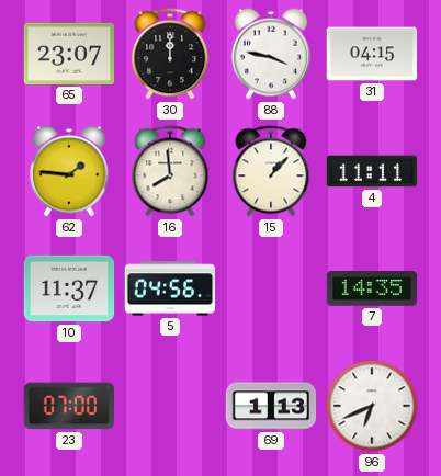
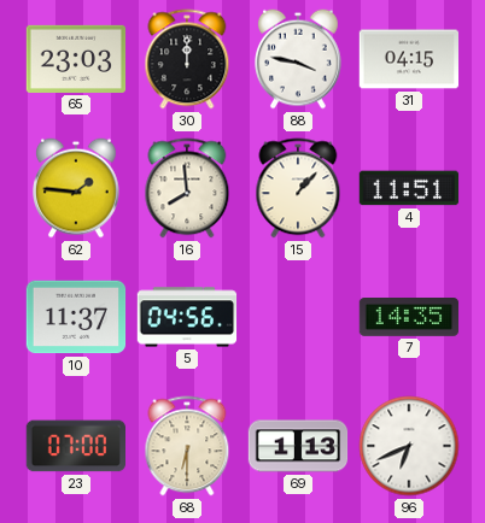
65: 23:07 -> 23:03 (76, 59)
4: 11:11 -> 11:51 (409, 188)
68: none -> 6:30 (187, 446)
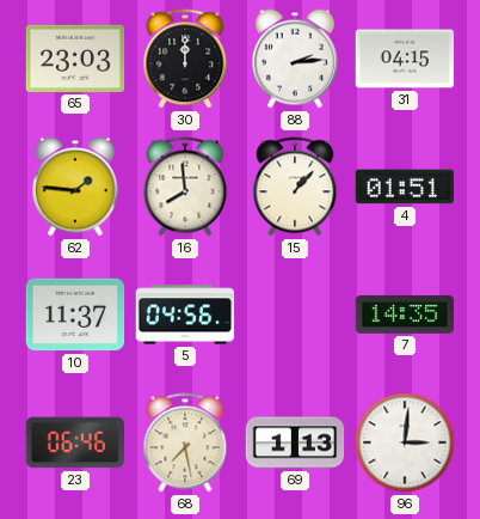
88: 3:47 -> 2:14 (296, 59)
4: 11:51 -> 01:51 (405, 187)
23: 07:00 -> 06:46 (74, 442)
68: 6:30 -> 7:28 (185, 442)
96: 6:41 -> 3:01 (405, 442)
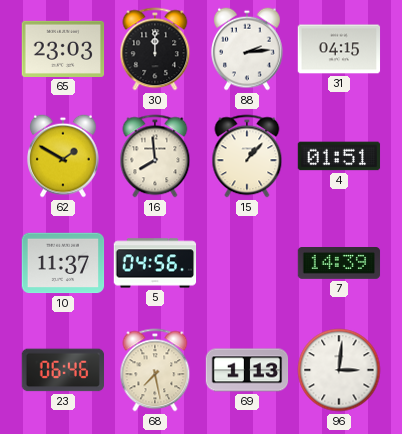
62: 1:46 -> 1:50 (64, 156)
7: 14:35 -> 14:39 (339, 264)
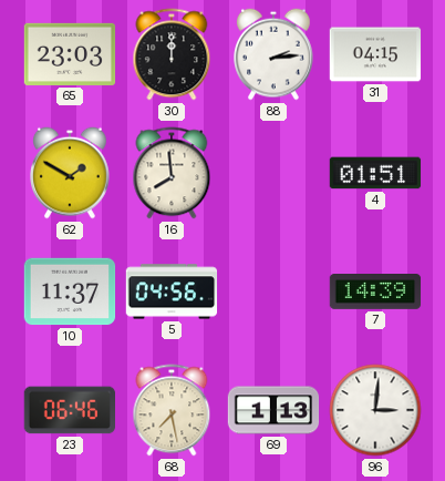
15: 1:07 -> none (247, 156)
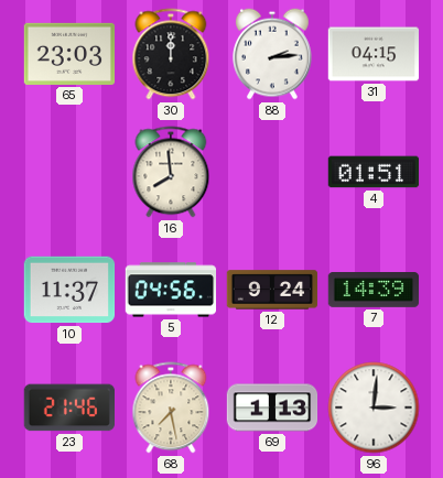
62: 1:50 -> none (71, 173)
12: none -> 9:24 (272, 290)
23: 06:46 -> 21:46 (68, 408)
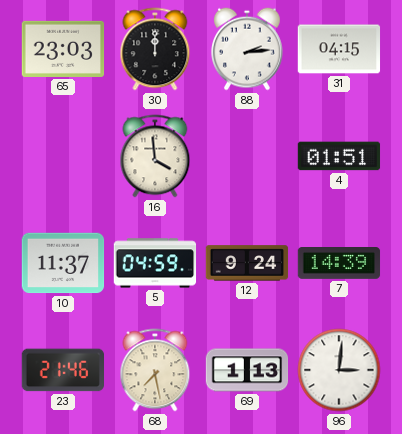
16: 7:59 -> 3:59 (155, 156)
5: 04:56 -> 04:59 (155, 263)
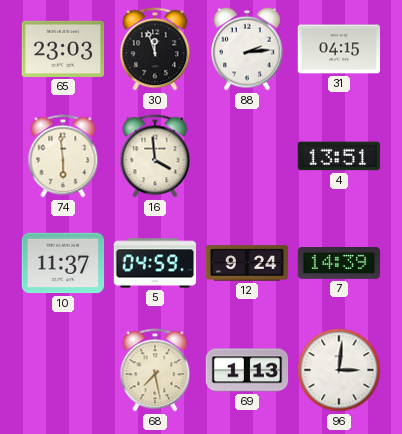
30: 12:00 -> 11:57 (155, 49)
74: none -> 5:59 (63, 156)
4: 01:51 -> 13:51 (339, 156)
23: 21:46 -> none (62, 370)
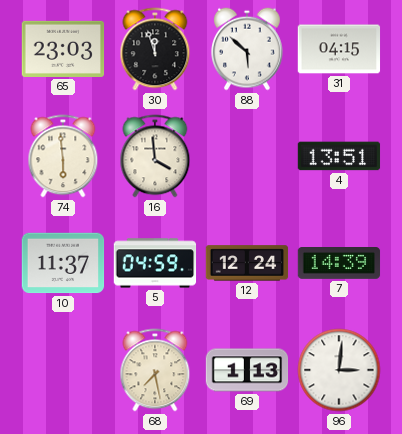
88: 2:14 -> 5:52 (248, 49)
12: 9:24 -> 12:24 (247, 263)
